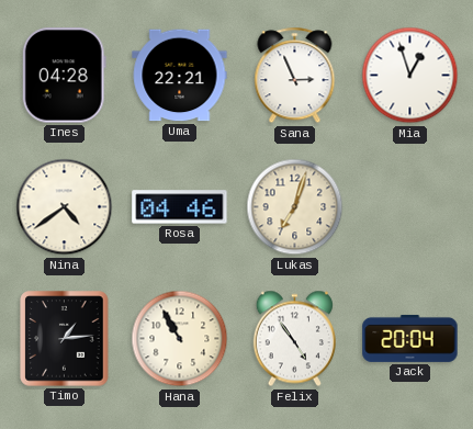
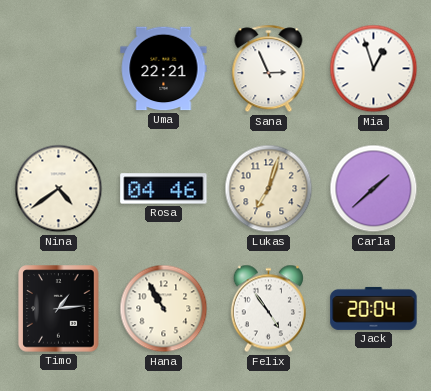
Ines: 04:28 -> none (64, 76)
Carla: none -> 1:38 (374, 189)
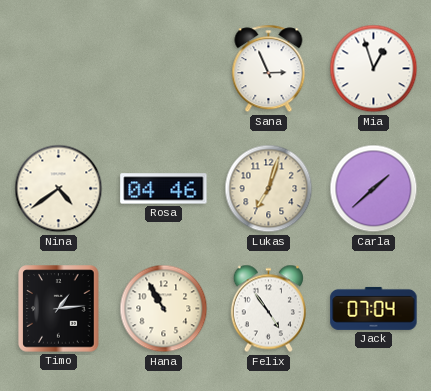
Uma: 22:21 -> none (164, 69)
Jack: 20:04 -> 07:04 (374, 308)
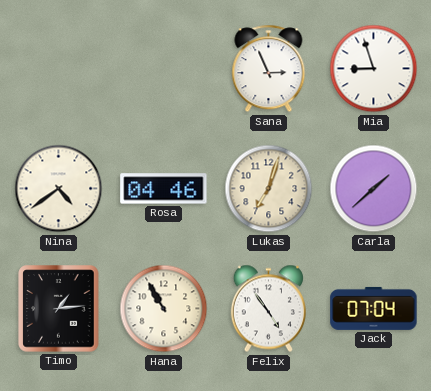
Mia: 12:57 -> 8:57 (374, 69)
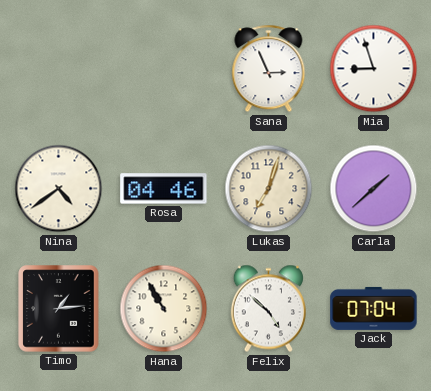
Felix: 4:54 -> 4:52 (268, 309)
